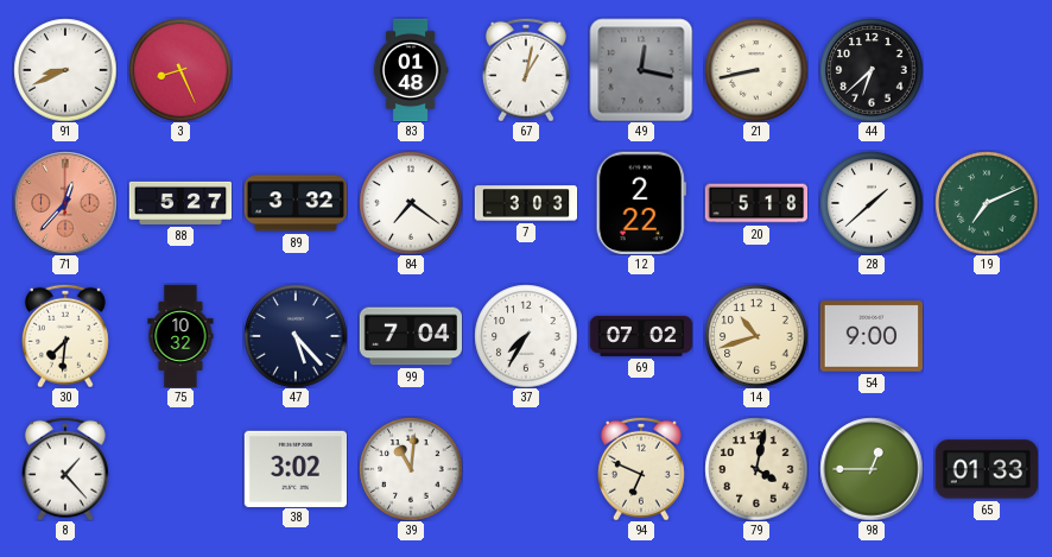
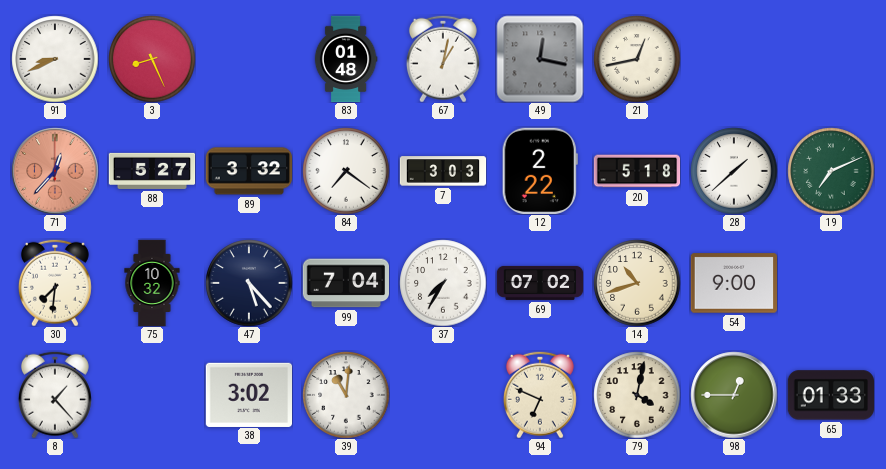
21: 8:43 -> 12:43 (637, 59)
44: 6:38 -> none (872, 70)
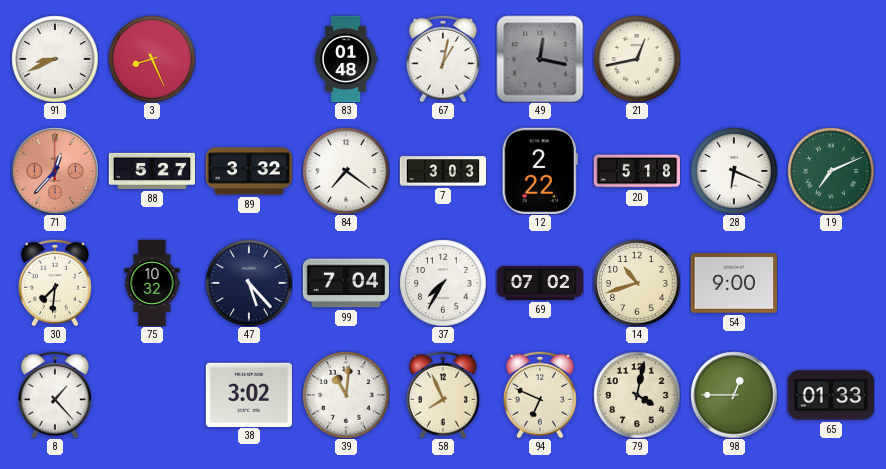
28: 1:38 -> 6:19 (734, 171)
58: none -> 7:56 (443, 395)
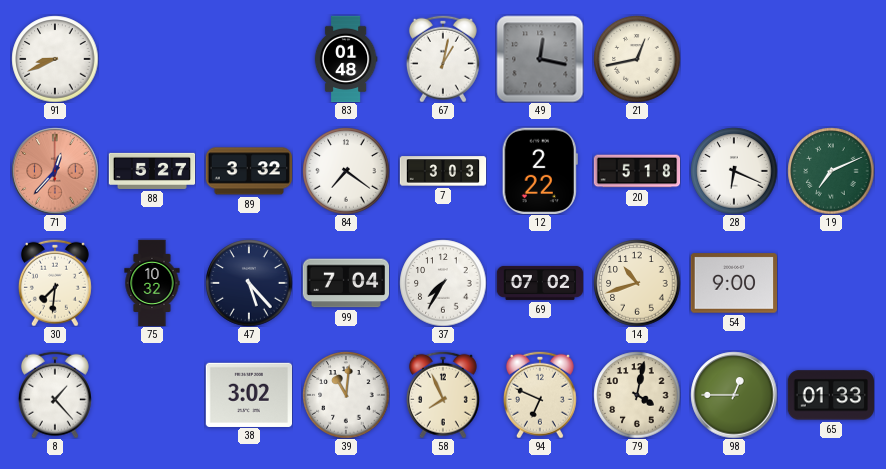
3: 8:26 -> none (152, 59)
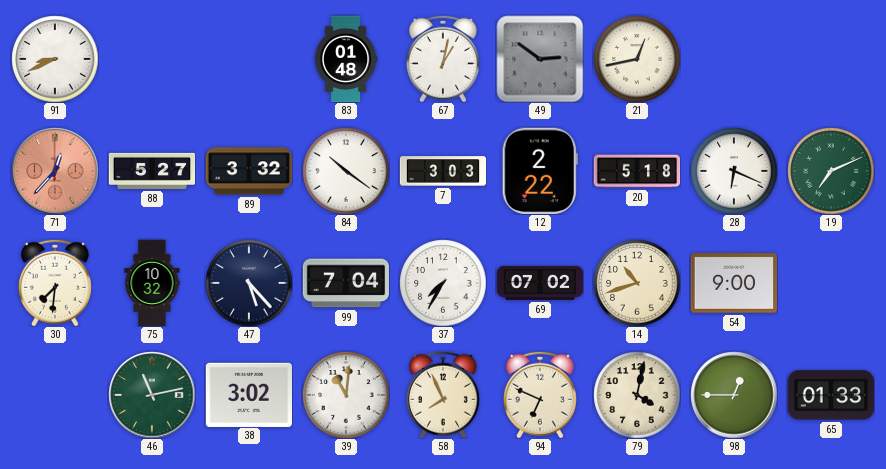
49: 12:17 -> 2:51 (540, 59)
84: 7:21 -> 10:21 (346, 171)
8: 1:23 -> none (55, 395)
46: none -> 11:13 (152, 395)
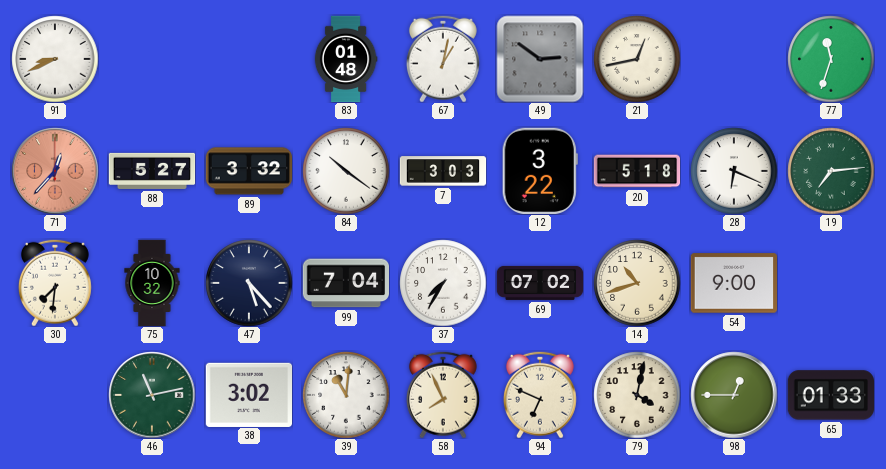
77: none -> 11:33 (831, 59)
12: 2:22 -> 3:22 (540, 170)
19: 7:11 -> 7:14 (831, 171)
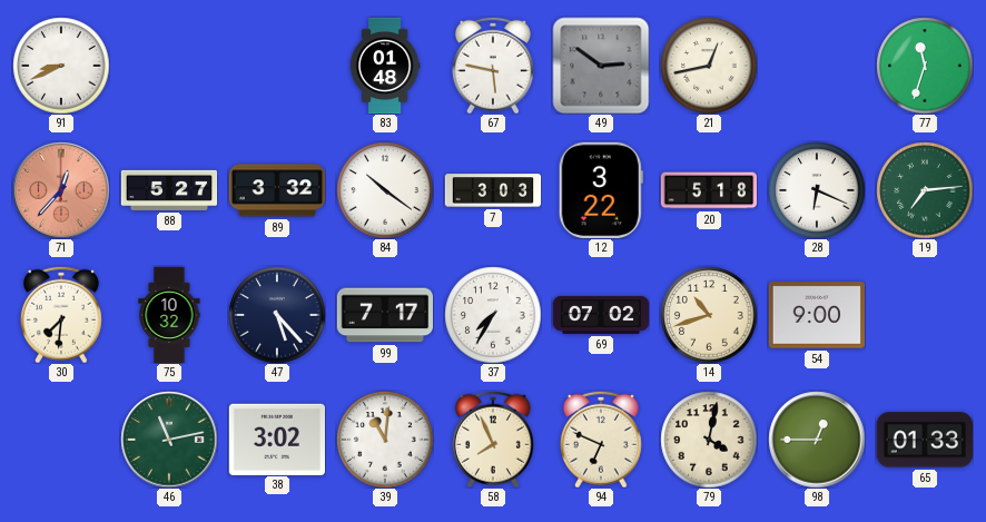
67: 1:02 -> 5:47 (493, 66)
99: 7:04 -> 7:17 (384, 315)
